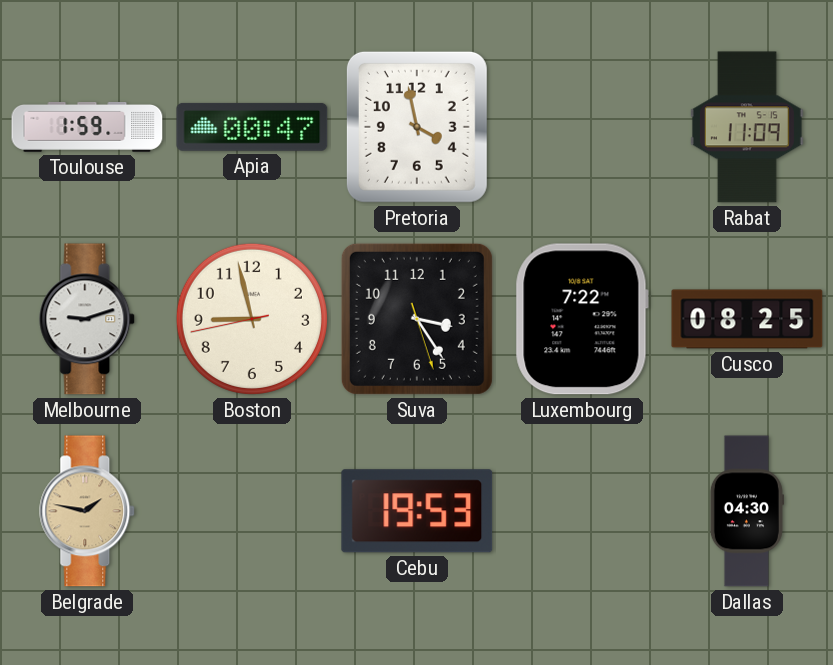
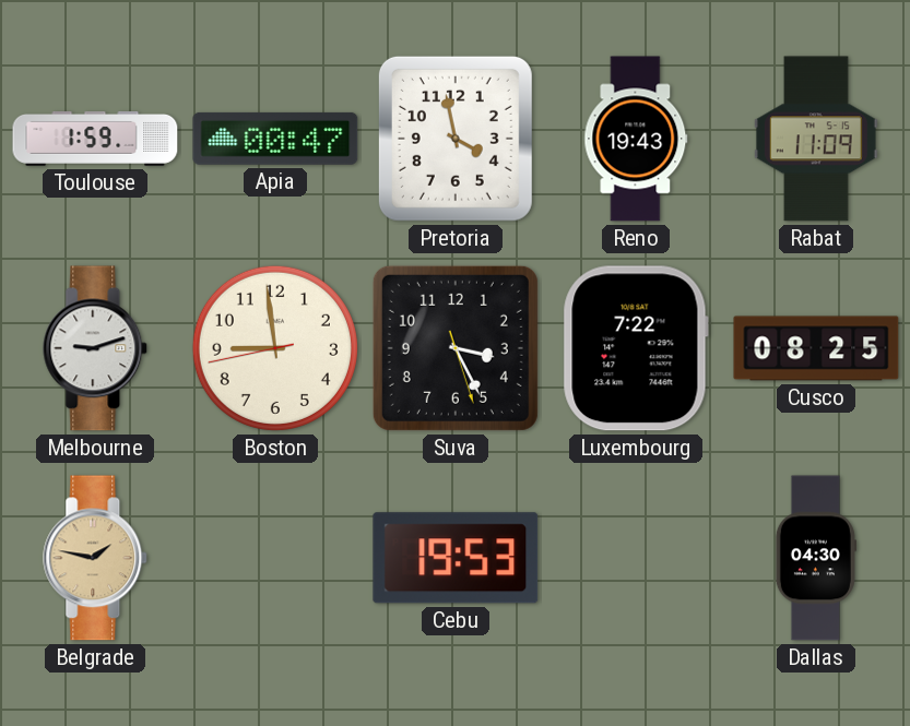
Reno: none -> 19:43 (636, 139)
Boston: 8:57 -> 8:58 (275, 348)
Suva: 3:24 -> 3:25 (456, 348)
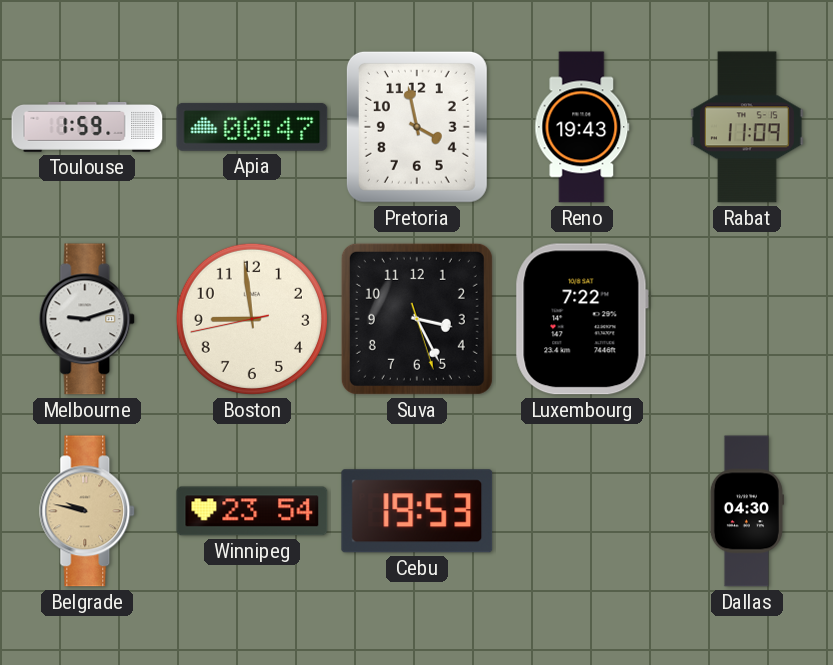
Cusco: 08:25 -> none (816, 348)
Belgrade: 1:47 -> 9:47 (88, 511)
Winnipeg: none -> 23:54 (252, 511)
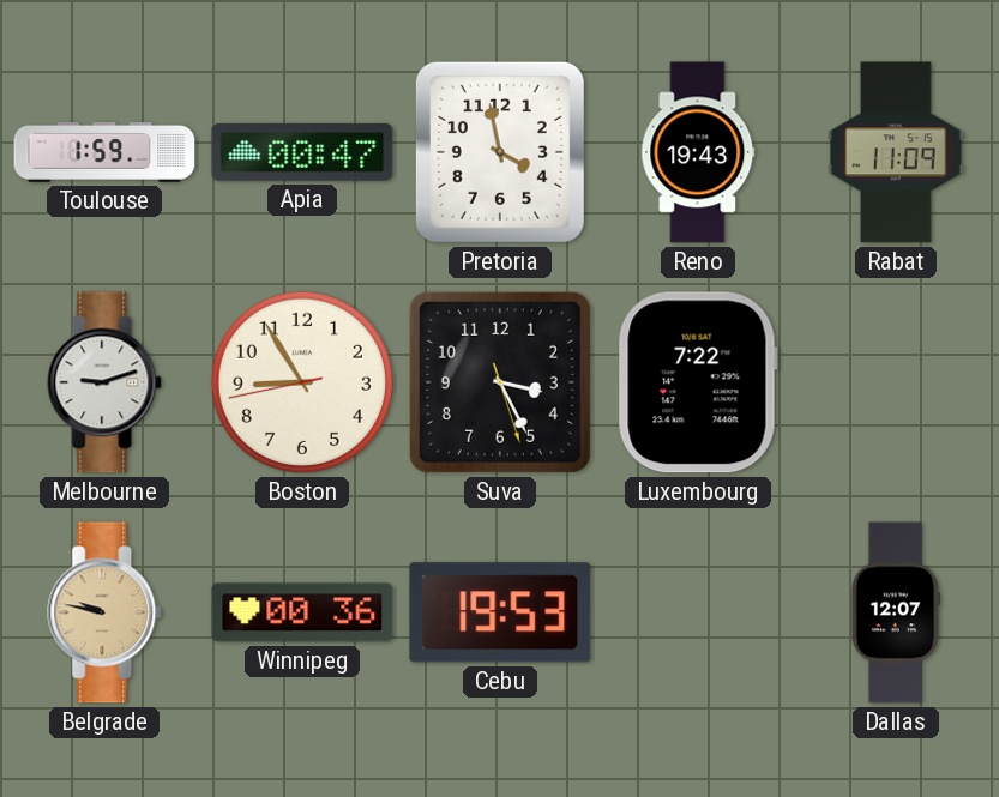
Boston: 8:58 -> 8:54 (302, 382)
Winnipeg: 23:54 -> 00:36 (302, 612)
Dallas: 04:30 -> 12:07 (896, 612)
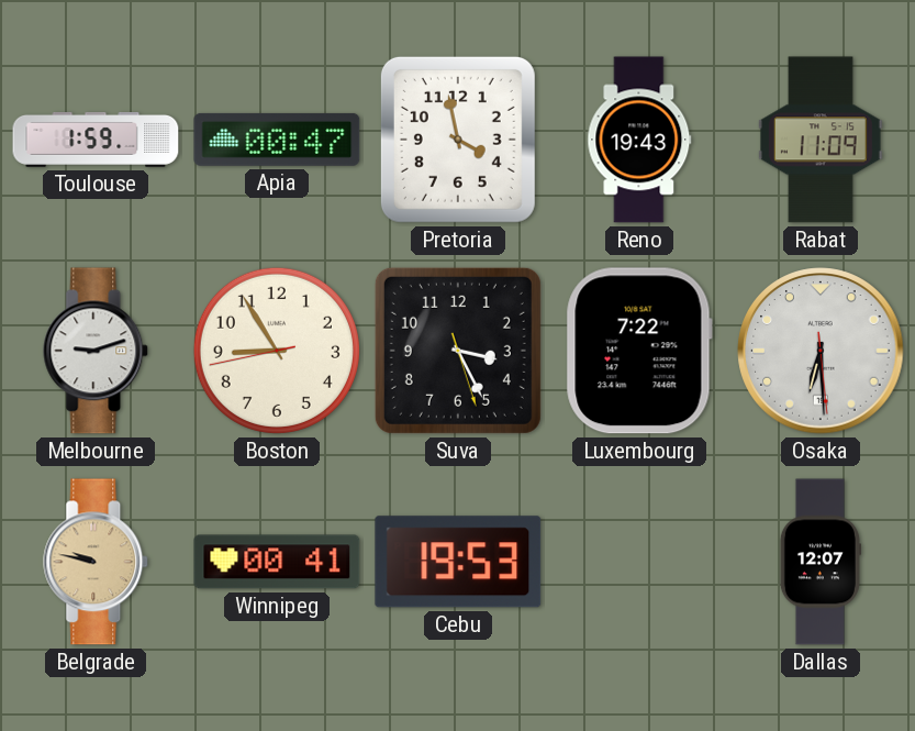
Osaka: none -> 6:29 (821, 351)
Winnipeg: 00:36 -> 00:41 (277, 562)
